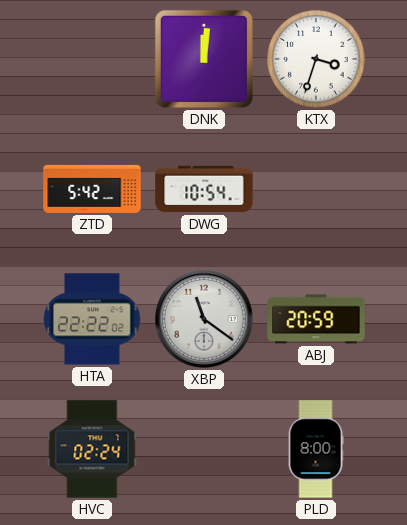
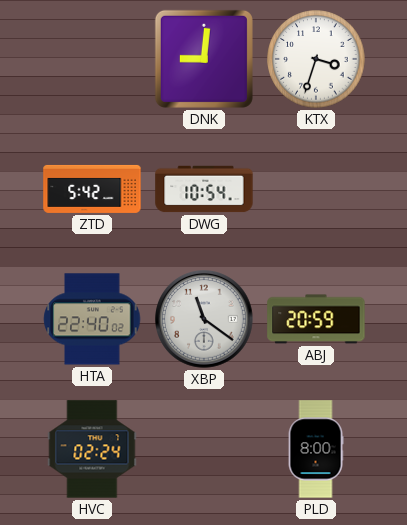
DNK: 12:01 -> 9:01 (204, 59)
HTA: 22:22 -> 22:40 (92, 319)
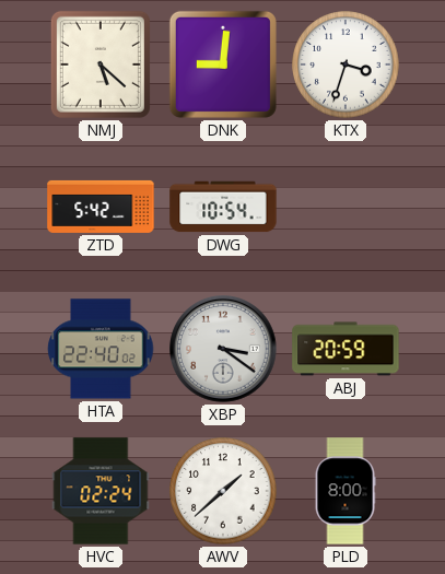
NMJ: none -> 5:22 (101, 65)
XBP: 11:21 -> 3:21 (224, 350)
AWV: none -> 1:38 (223, 491)
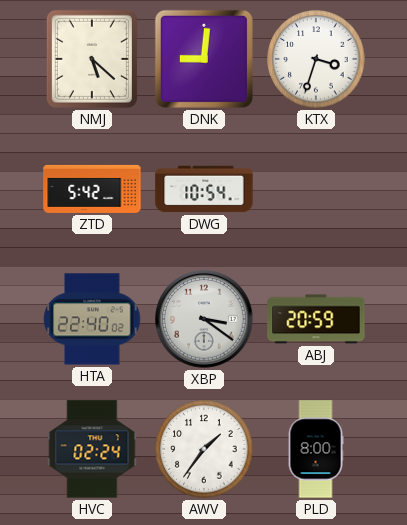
AWV: 1:38 -> 1:36 (204, 449)
